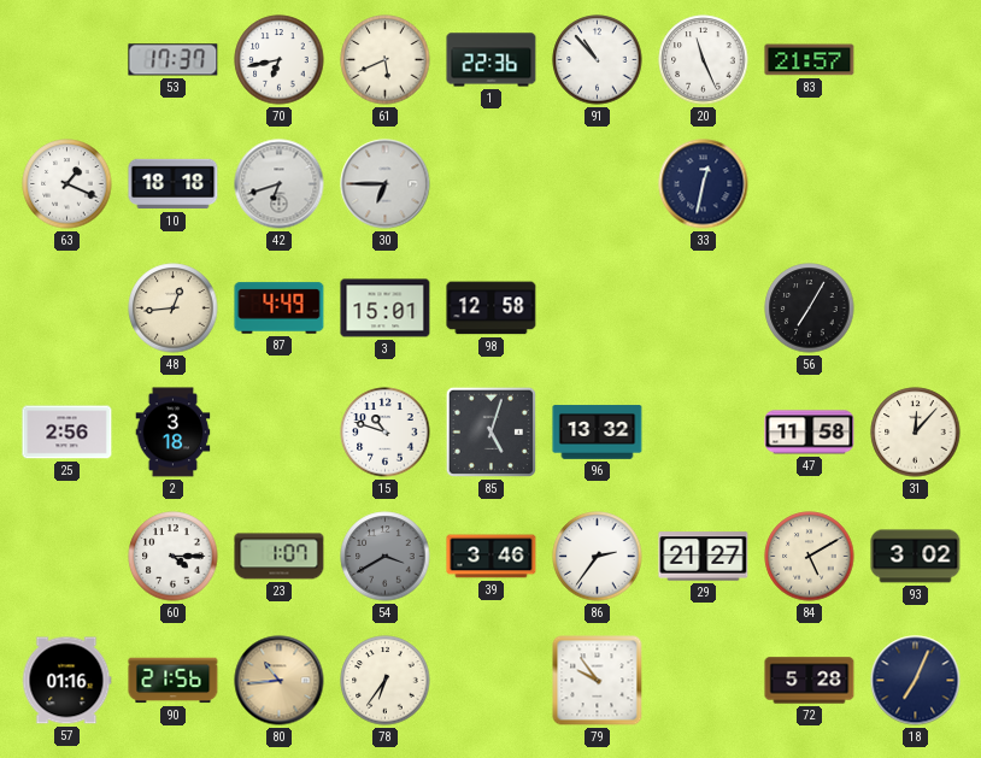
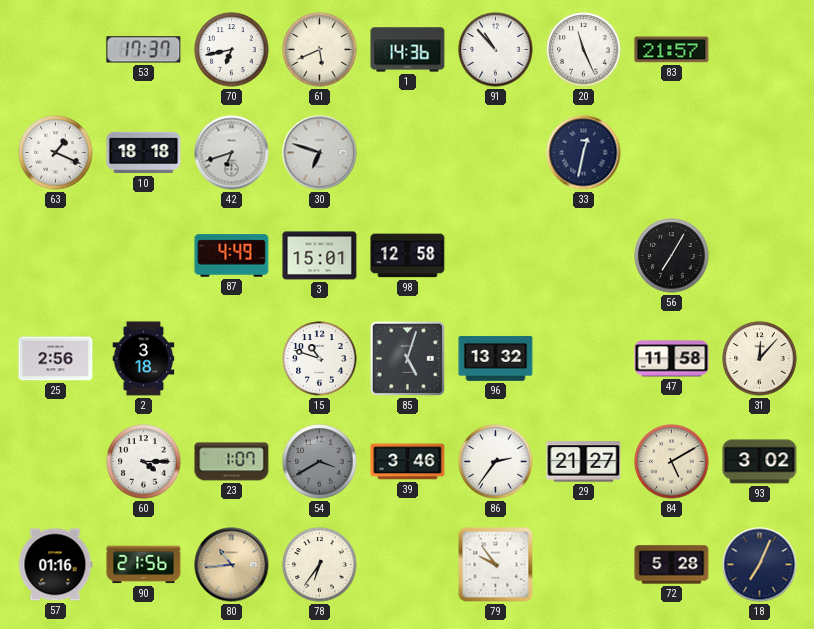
1: 22:36 -> 14:36 (408, 50)
30: 6:45 -> 6:48 (320, 153)
48: 12:44 -> none (174, 309)
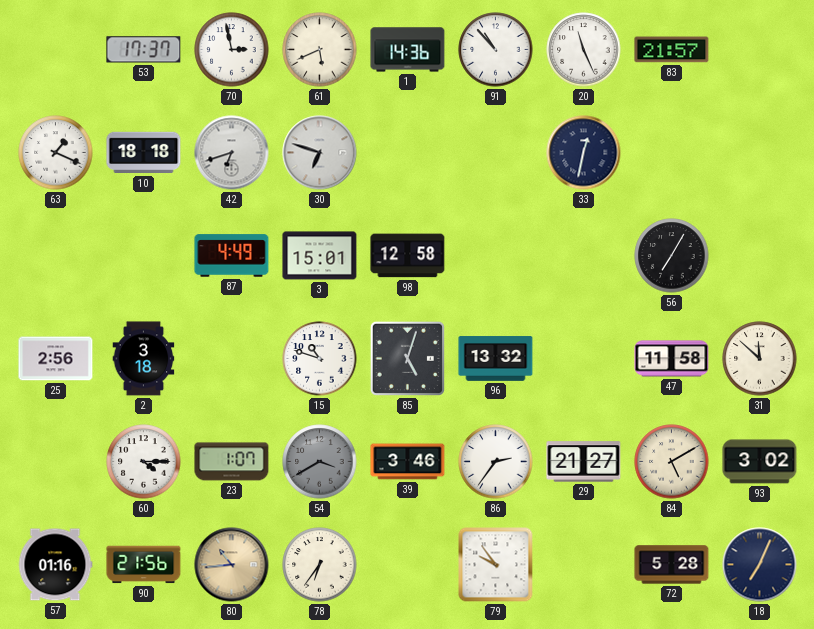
70: 6:43 -> 2:58 (232, 50)
31: 12:07 -> 11:52 (760, 359)
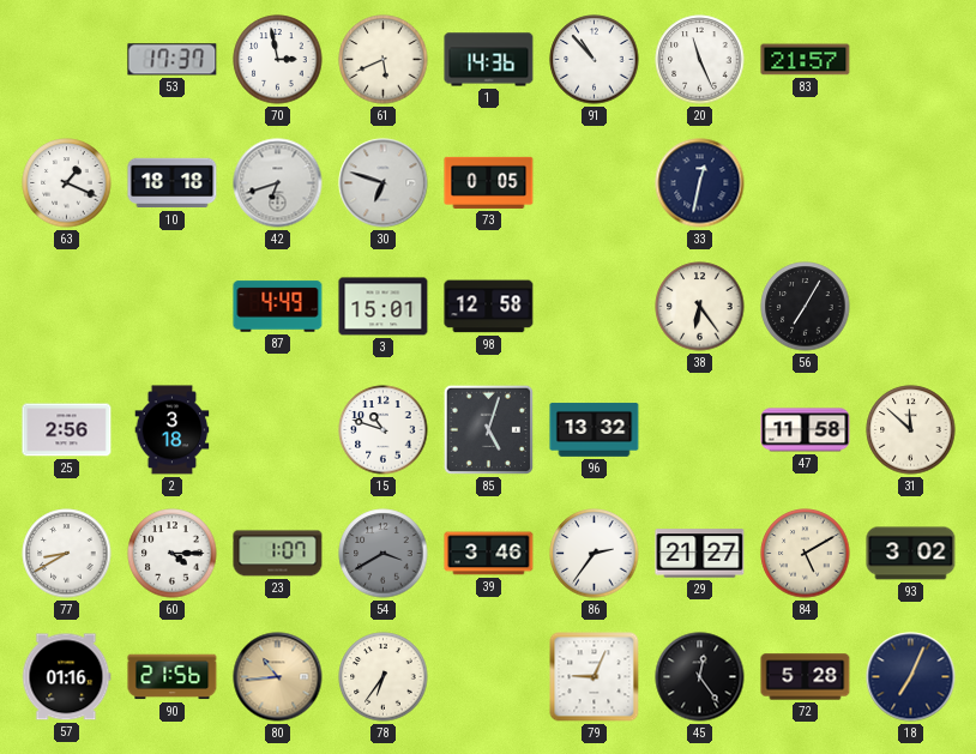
73: none -> 0:05 (489, 182)
38: none -> 6:24 (700, 307)
77: none -> 8:40 (67, 554)
79: 9:54 -> 9:04 (595, 677)
45: none -> 12:24 (700, 677)
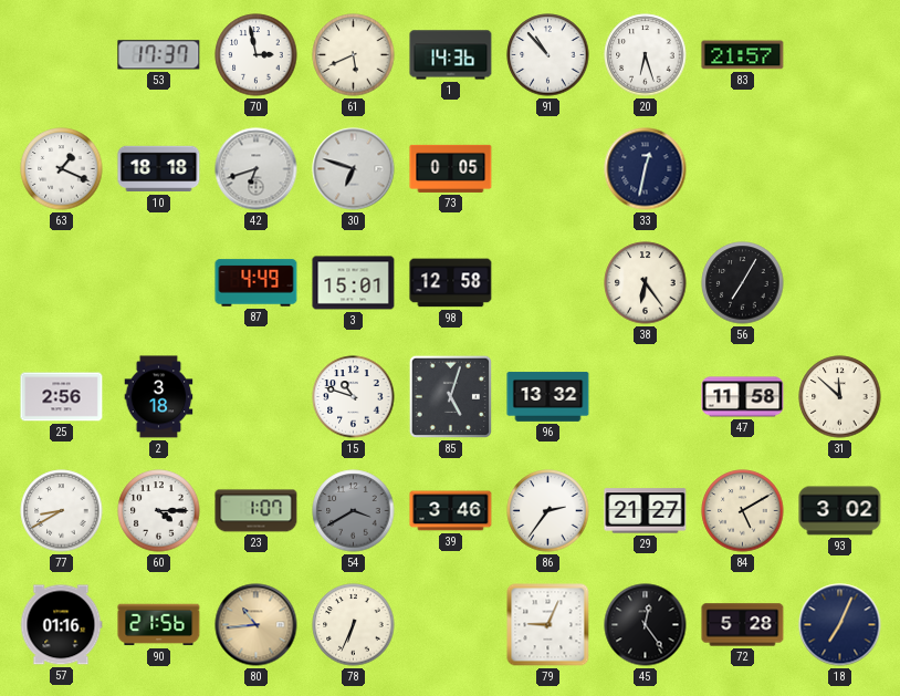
20: 11:26 -> 6:27 (646, 55)
78: 6:36 -> 6:34 (354, 625)
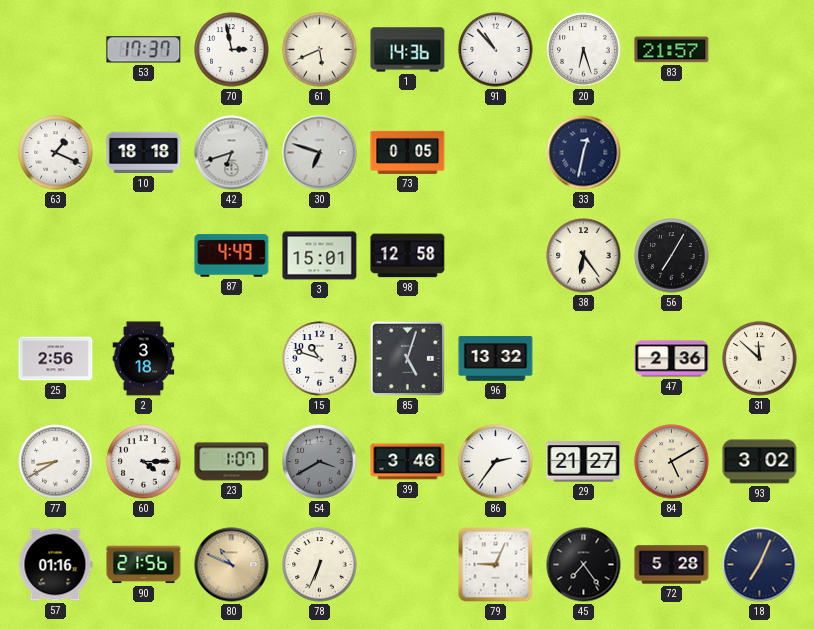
47: 11:58 -> 2:36 (672, 359)
80: 10:44 -> 10:49 (232, 565)
45: 12:24 -> 7:24 (584, 565)
